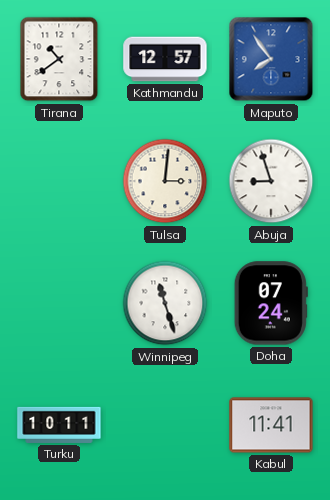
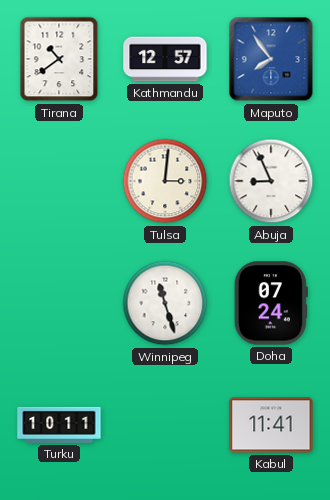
Abuja: 8:57 -> 8:56 (271, 181)
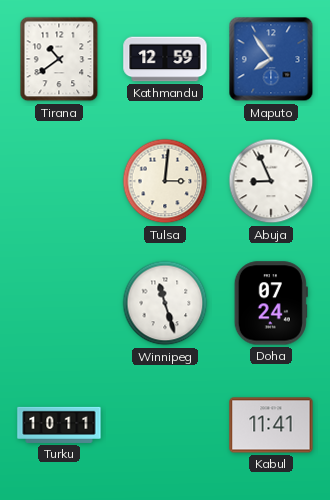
Kathmandu: 12:57 -> 12:59 (165, 59)
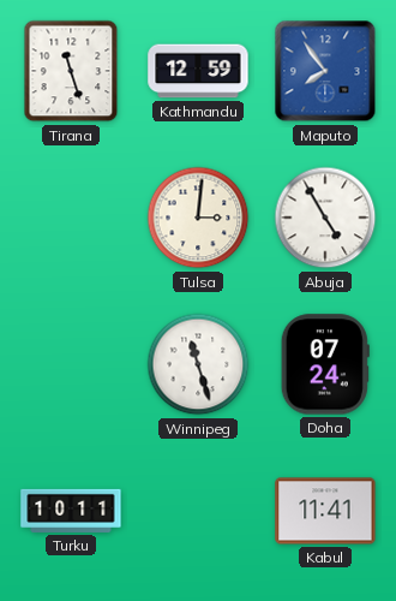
Tirana: 10:39 -> 11:27 (71, 71)
Abuja: 8:56 -> 4:55 (325, 218)
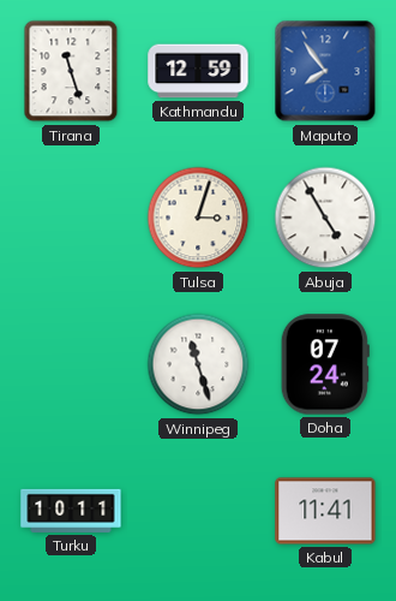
Tulsa: 3:01 -> 3:03 (198, 218)
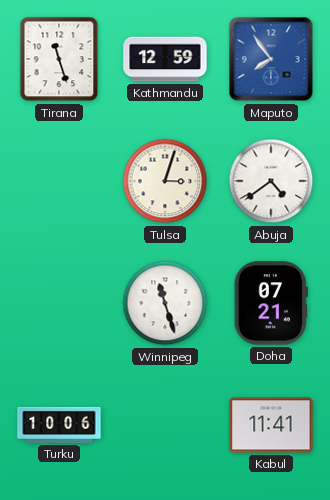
Abuja: 4:55 -> 4:39 (271, 181)
Doha: 07:24 -> 07:21 (271, 303)
Turku: 10:11 -> 10:06 (59, 425)
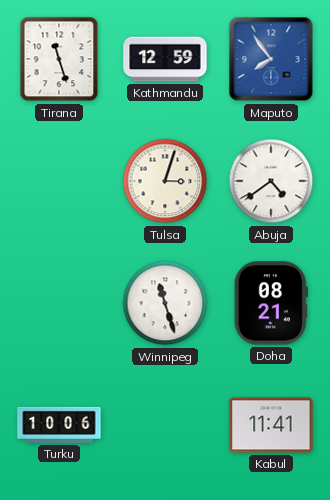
Doha: 07:21 -> 08:21 (271, 303)
